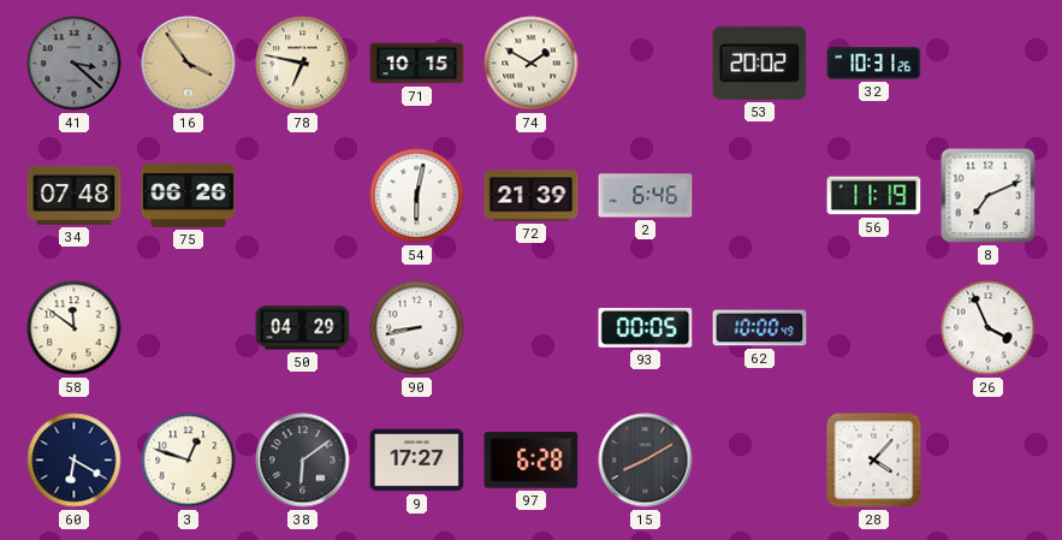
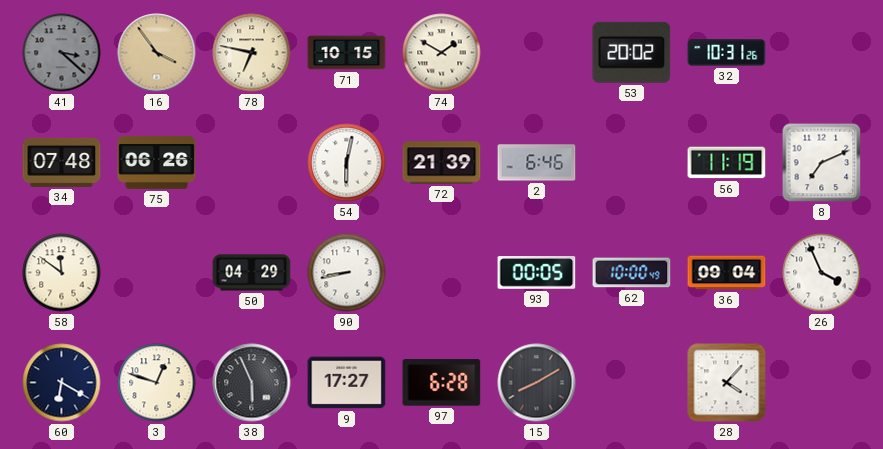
36: none -> 09:04 (727, 273)
38: 6:09 -> 5:56 (252, 383)
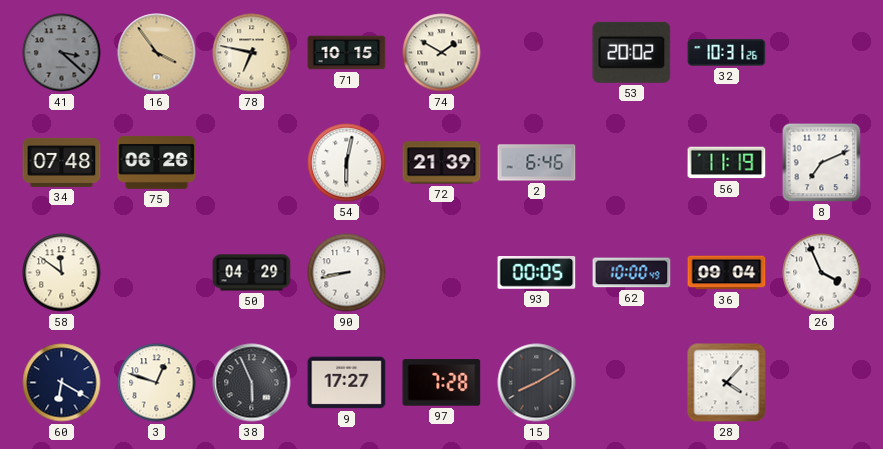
97: 6:28 -> 7:28 (442, 383)
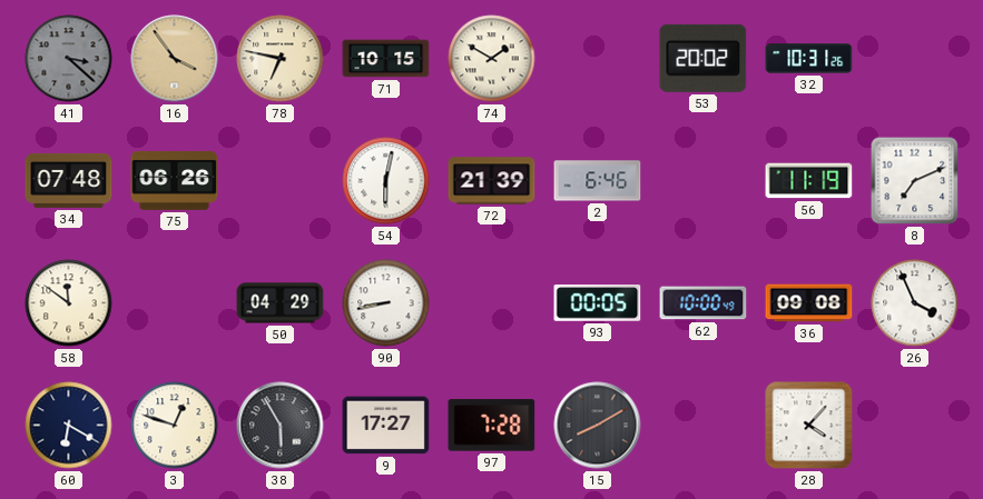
36: 09:04 -> 09:08 (809, 303)
38: 5:56 -> 5:55 (281, 426)
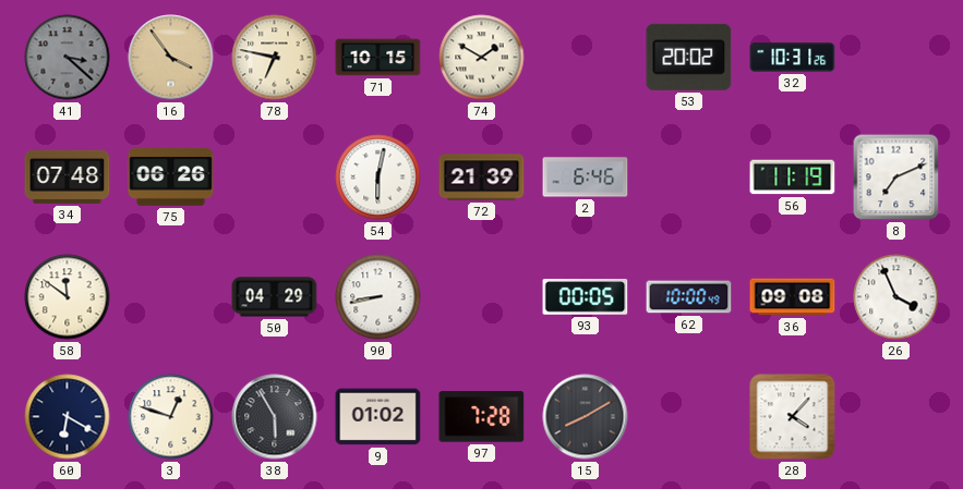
9: 17:27 -> 01:02 (378, 417)
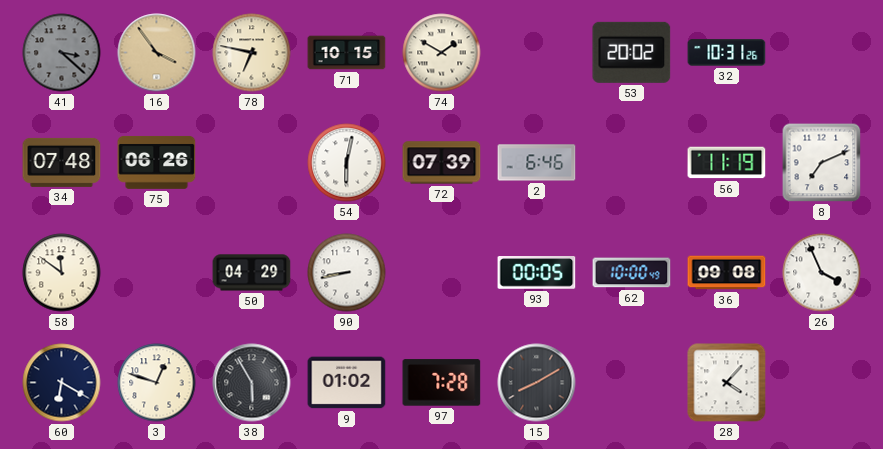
72: 21:39 -> 07:39 (442, 163)
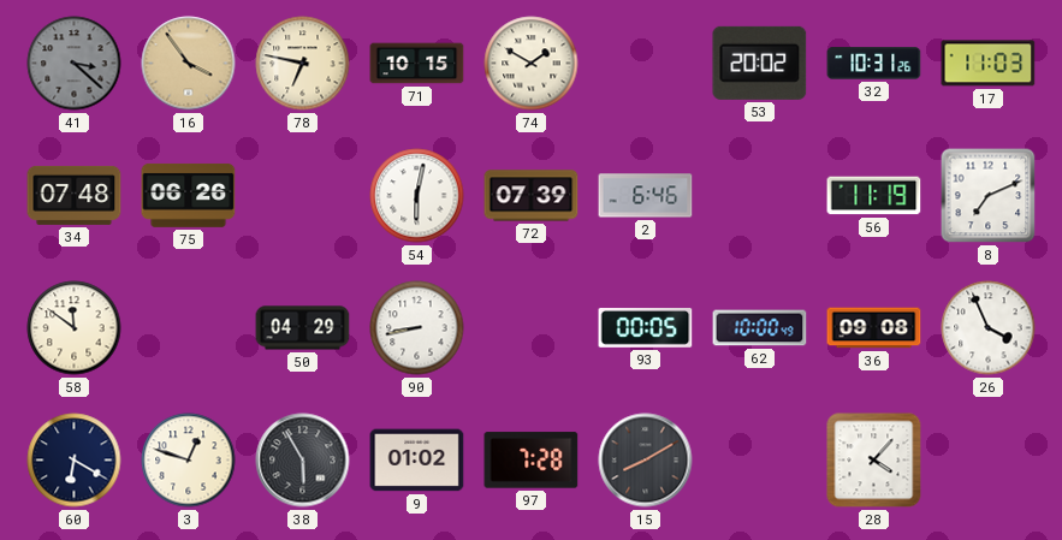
17: none -> 11:03 (989, 64)
